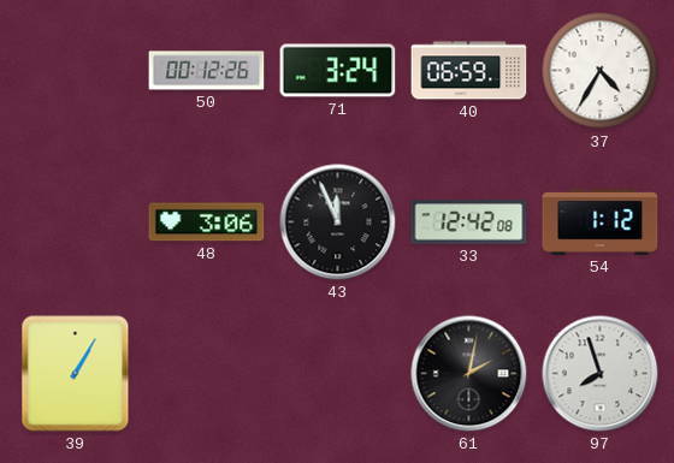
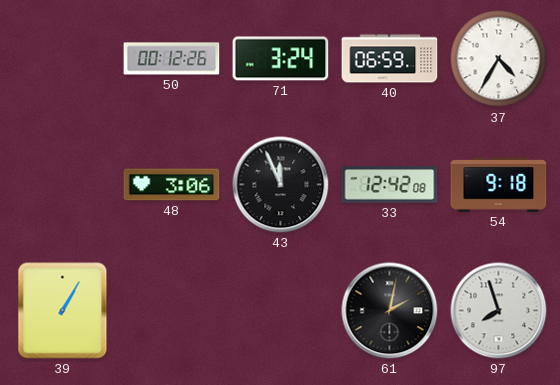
54: 1:12 -> 9:18 (499, 185)
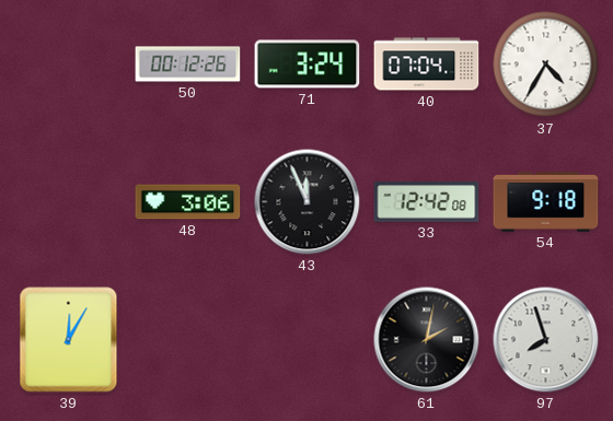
40: 06:59 -> 07:04 (427, 65)
39: 1:05 -> 12:05 (69, 340)
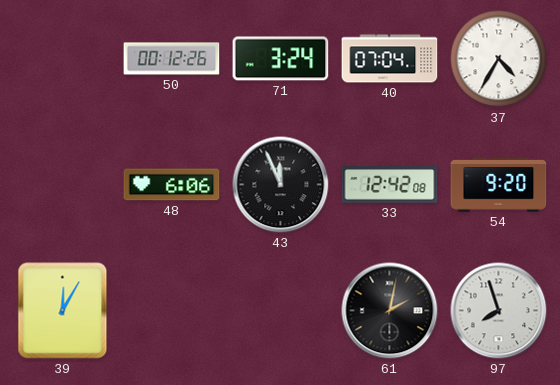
48: 3:06 -> 6:06 (172, 185)
54: 9:18 -> 9:20 (499, 185)
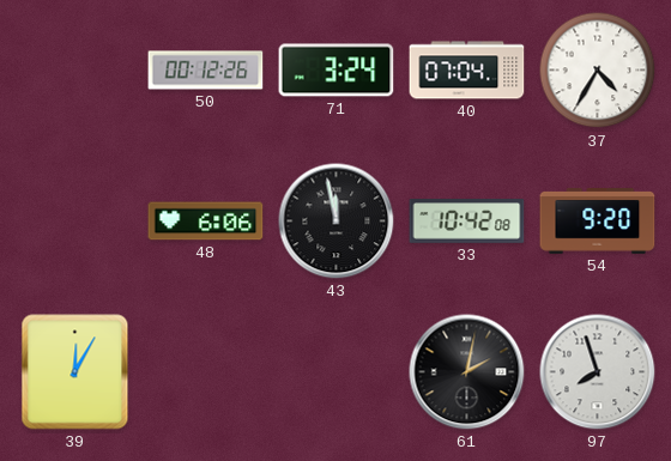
43: 11:56 -> 11:58 (337, 222)
33: 12:42 -> 10:42 (467, 222)
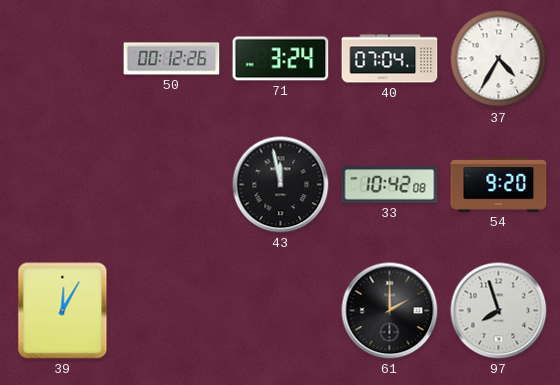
48: 6:06 -> none (206, 222)
61: 2:02 -> 2:00 (390, 311)
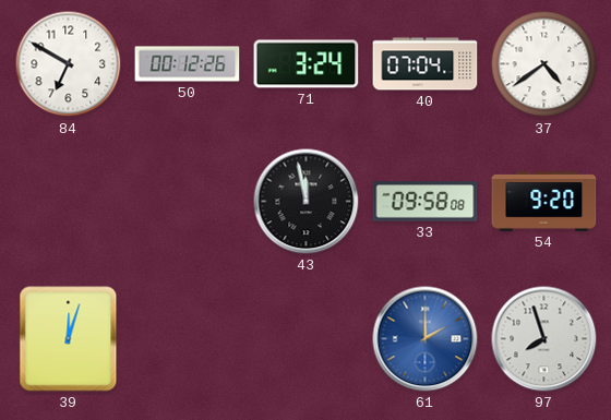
84: none -> 6:50 (69, 64)
37: 4:35 -> 4:39 (544, 64)
33: 10:42 -> 09:58 (426, 202)
39: 12:05 -> 12:03 (69, 339)
61 dial: black -> blue (426, 339)
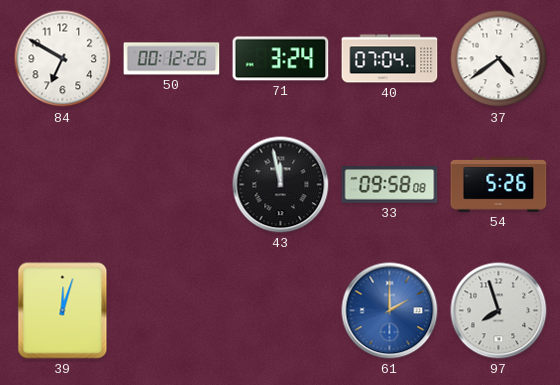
54: 9:20 -> 5:26 (499, 185)
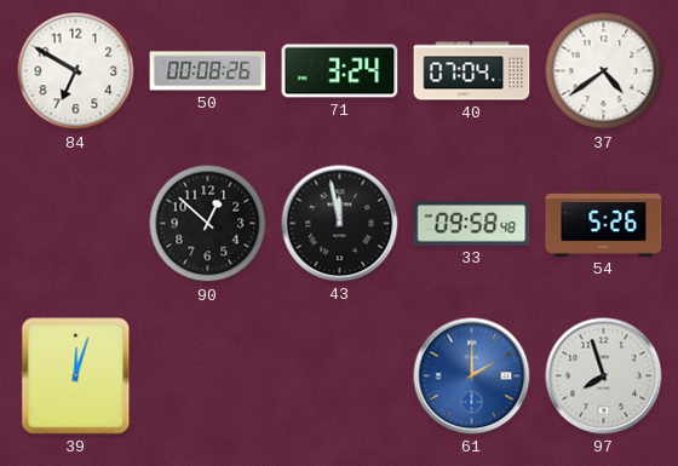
50: 00:12 -> 00:08 (208, 71)
90: none -> 12:52 (208, 224)
33: 09:58:08 -> 09:58:48 (472, 224)
